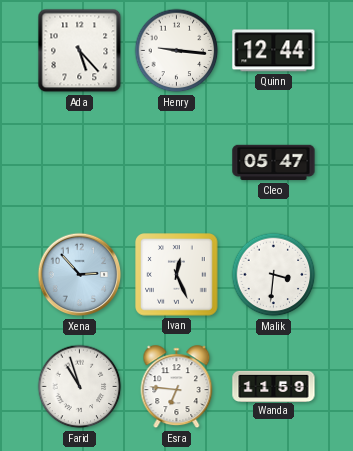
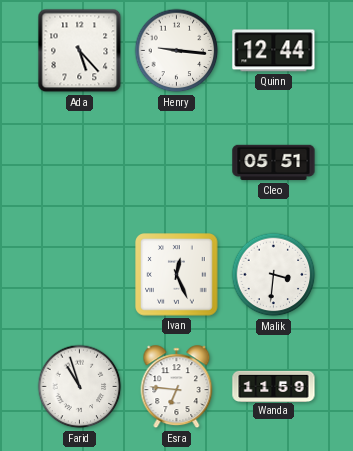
Cleo: 05:47 -> 05:51 (274, 163)
Xena: 2:53 -> none (80, 275)
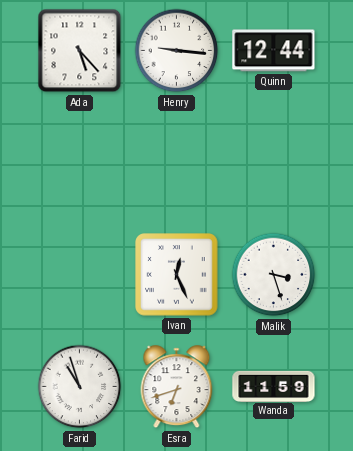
Cleo: 05:51 -> none (274, 163)
Malik: 3:31 -> 3:27 (274, 275)
Esra: 6:46 -> 6:42 (177, 387)
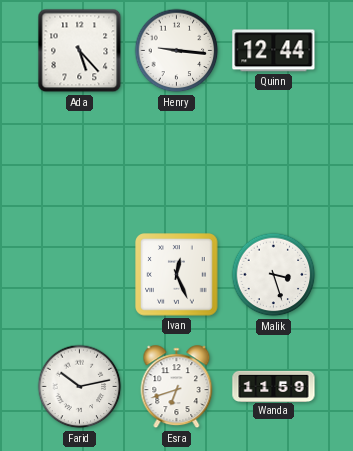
Farid: 10:57 -> 10:13 (80, 387)
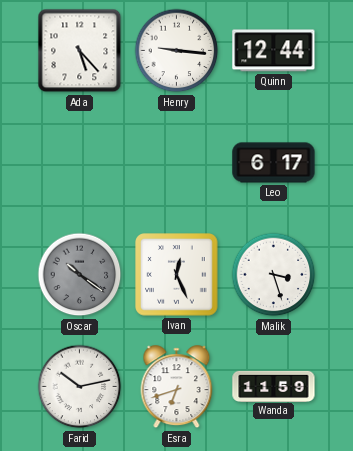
Leo: none -> 6:17 (274, 163)
Oscar: none -> 10:21 (80, 275)
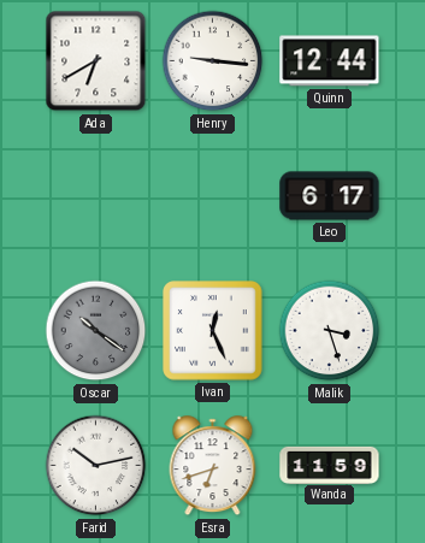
Ada: 5:23 -> 6:40 (96, 61)
